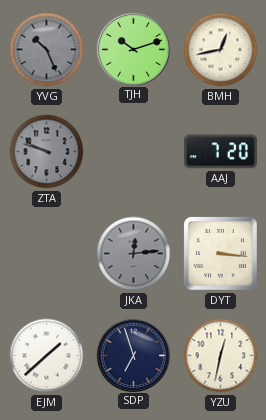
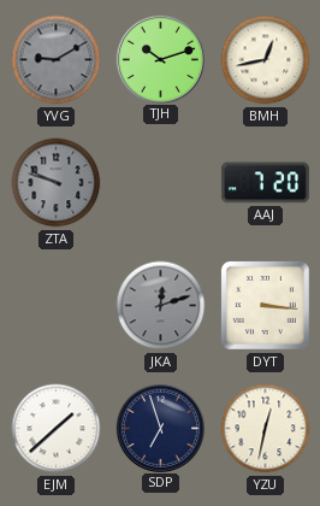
YVG: 10:26 -> 9:10 (57, 60)
JKA: 12:14 -> 12:12 (161, 306)
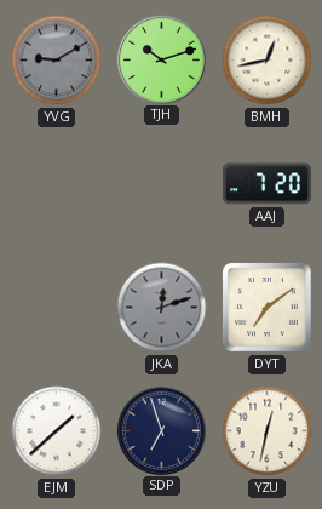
ZTA: 9:48 -> none (57, 183)
DYT: 3:16 -> 7:09 (268, 308)
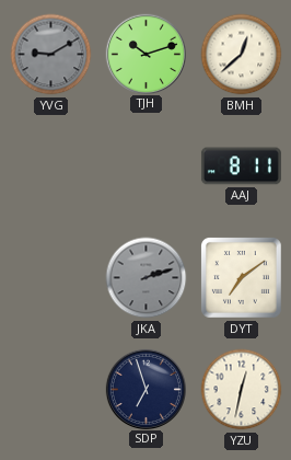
BMH: 12:43 -> 12:38 (242, 55)
AAJ: 7:20 -> 8:11 (241, 166)
JKA: 12:12 -> 2:12 (147, 278)
EJM: 1:38 -> none (57, 431)
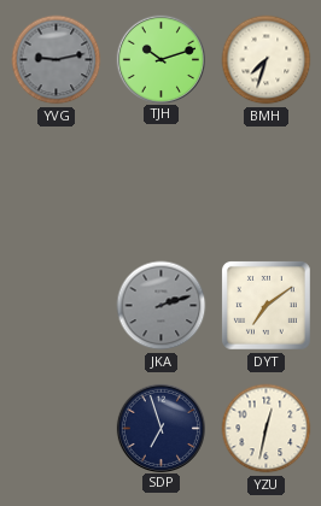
YVG: 9:10 -> 9:13 (57, 60)
BMH: 12:38 -> 7:33 (267, 60)
AAJ: 8:11 -> none (241, 166)
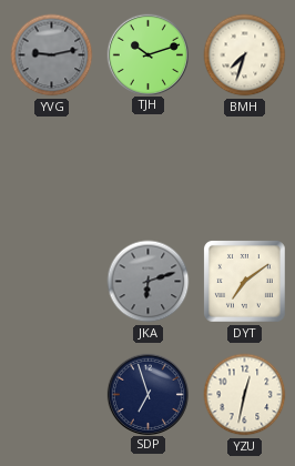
JKA: 2:12 -> 6:12 (149, 282)
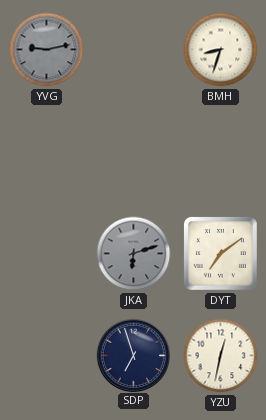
TJH: 10:12 -> none (147, 54)
BMH: 7:33 -> 8:33 (221, 50)
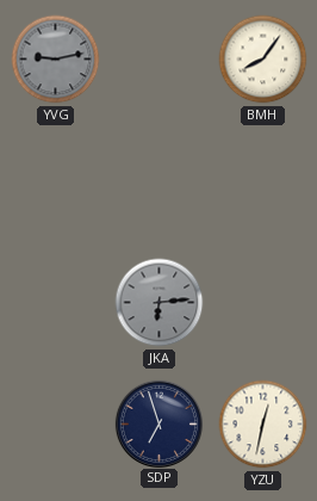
BMH: 8:33 -> 8:06 (263, 60)
JKA: 6:12 -> 6:14 (160, 303)
DYT: 7:09 -> none (221, 254)
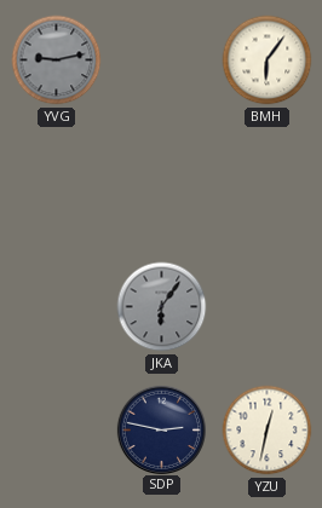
BMH: 8:06 -> 6:06 (268, 60)
JKA: 6:14 -> 6:06 (162, 307)
SDP: 6:57 -> 2:47 (161, 429)
